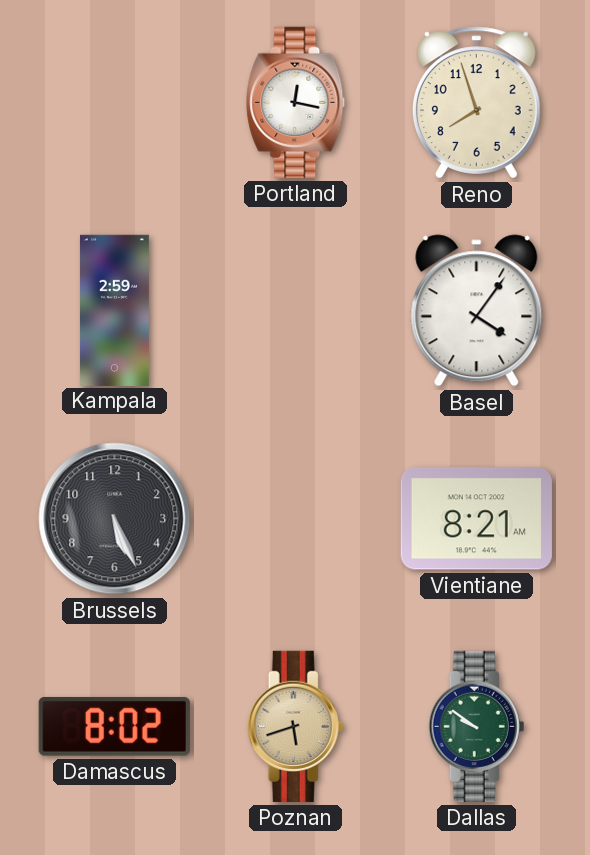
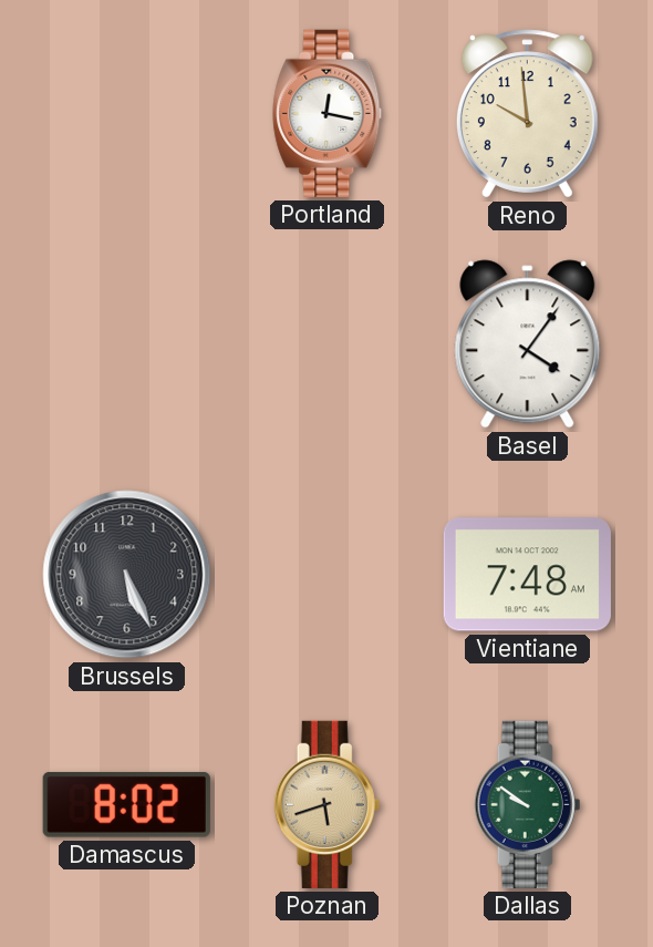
Reno: 7:57 -> 9:59 (527, 114)
Kampala: 2:59 -> none (114, 310)
Vientiane: 8:21 -> 7:48 (527, 575)
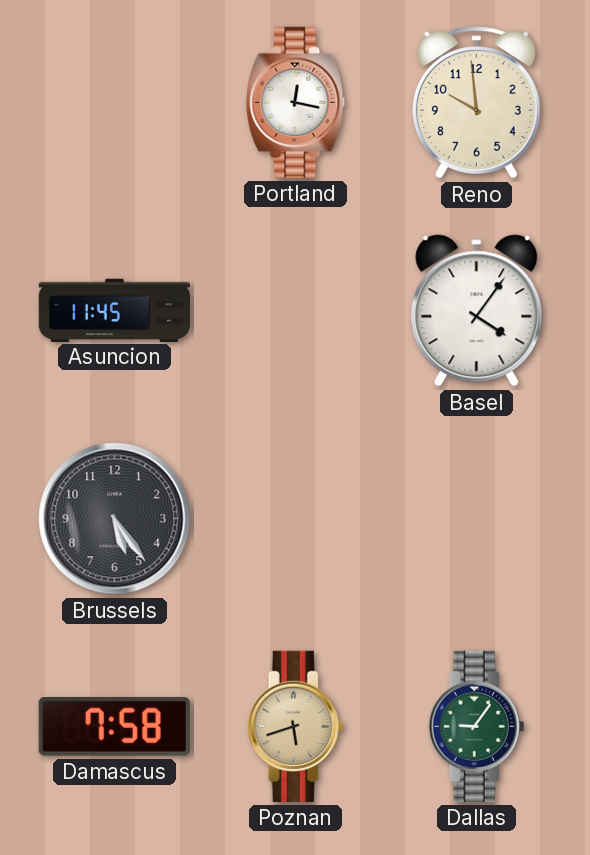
Asuncion: none -> 11:45 (114, 310)
Brussels: 5:26 -> 5:24 (115, 519)
Vientiane: 7:48 -> none (527, 575)
Damascus: 8:02 -> 7:58 (114, 726)
Dallas: 9:51 -> 9:06 (477, 726)
